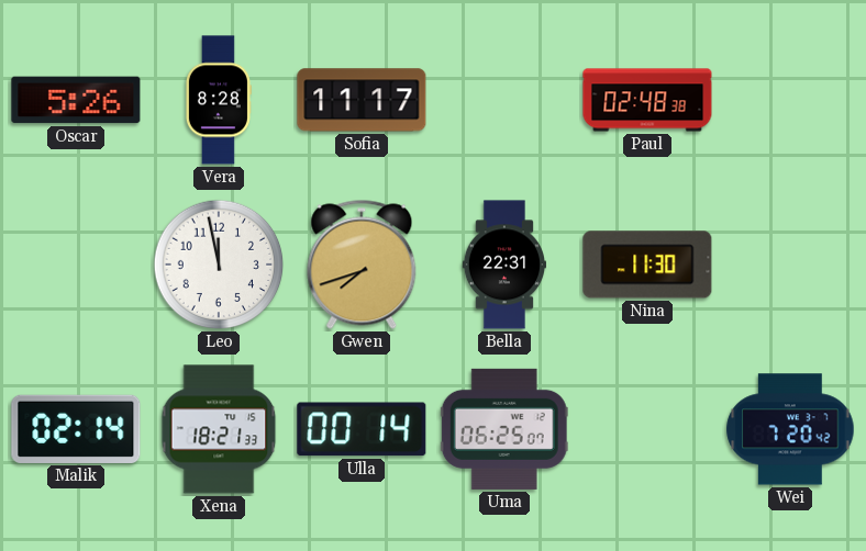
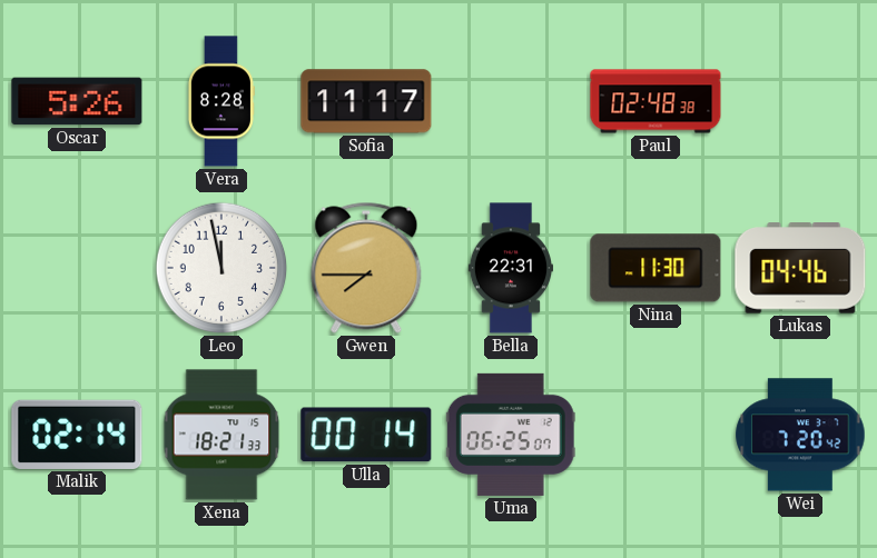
Gwen: 7:42 -> 7:45 (366, 268)
Lukas: none -> 04:46 (800, 269)
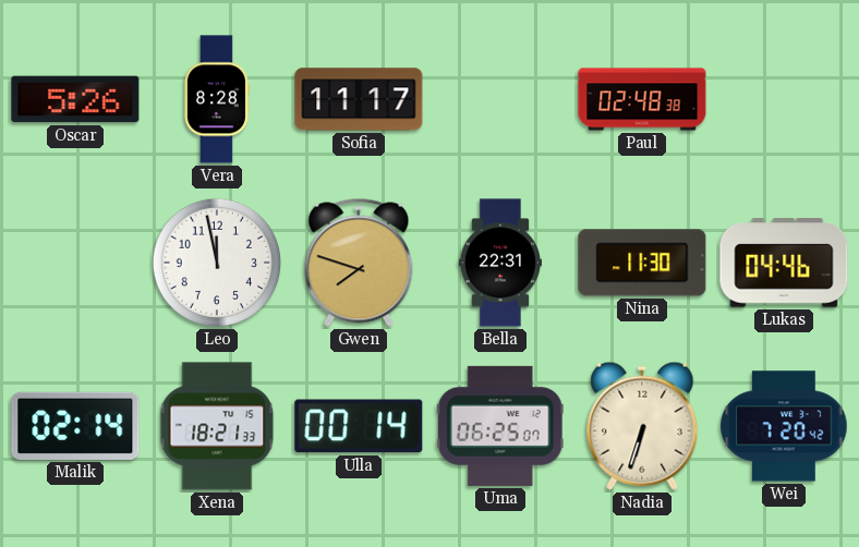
Gwen: 7:45 -> 7:48 (359, 263)
Nadia: none -> 6:33 (642, 426)
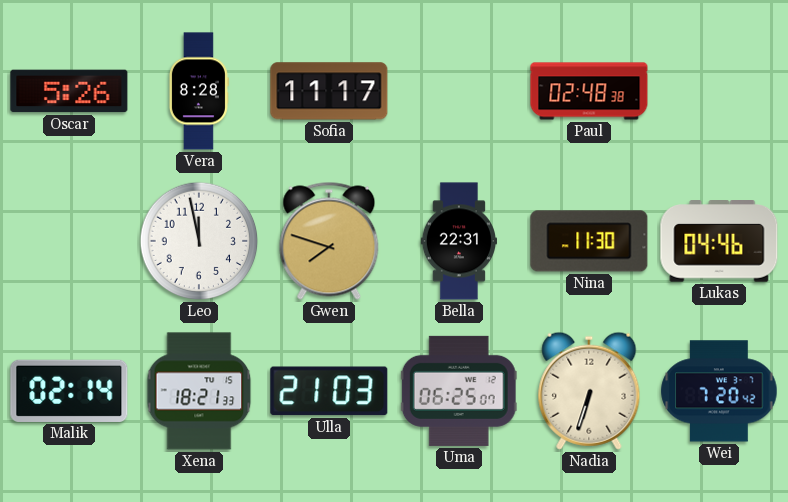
Ulla: 00:14 -> 21:03 (329, 391)
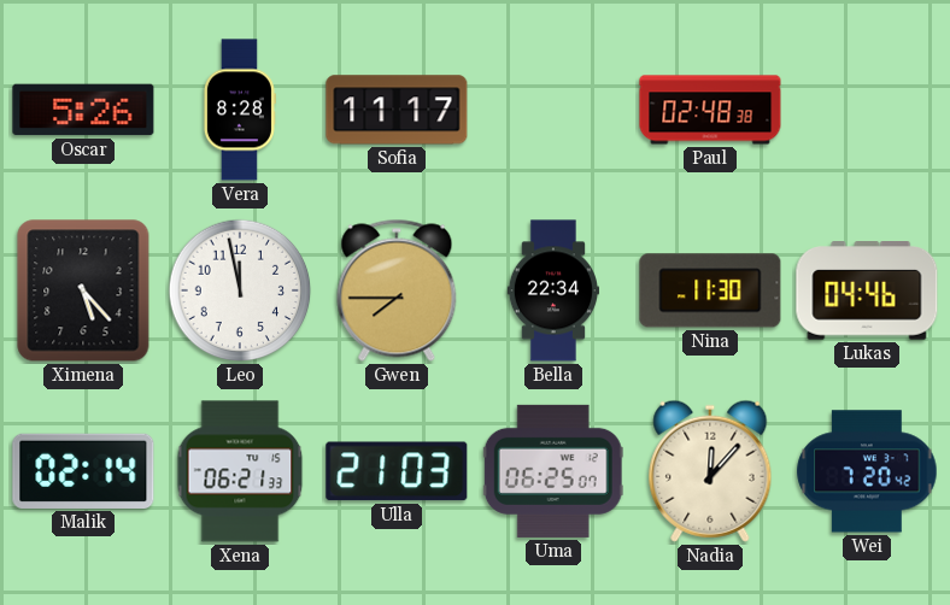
Ximena: none -> 5:23 (83, 290)
Gwen: 7:48 -> 7:45 (397, 290)
Bella: 22:31 -> 22:34 (552, 290)
Xena: 18:21 -> 06:21 (240, 471)
Nadia: 6:33 -> 12:07 (710, 471)
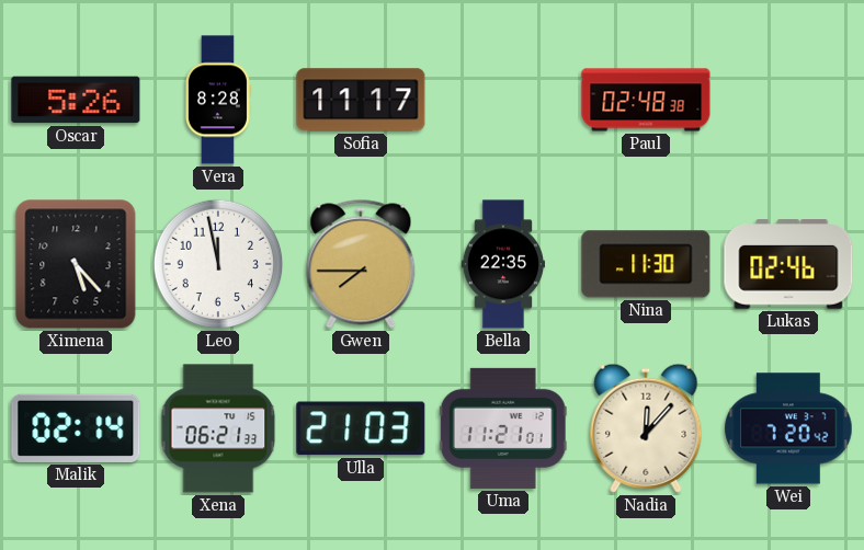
Bella: 22:34 -> 22:35 (502, 264)
Lukas: 04:46 -> 02:46 (788, 265)
Uma: 06:25 -> 11:21 (503, 428)
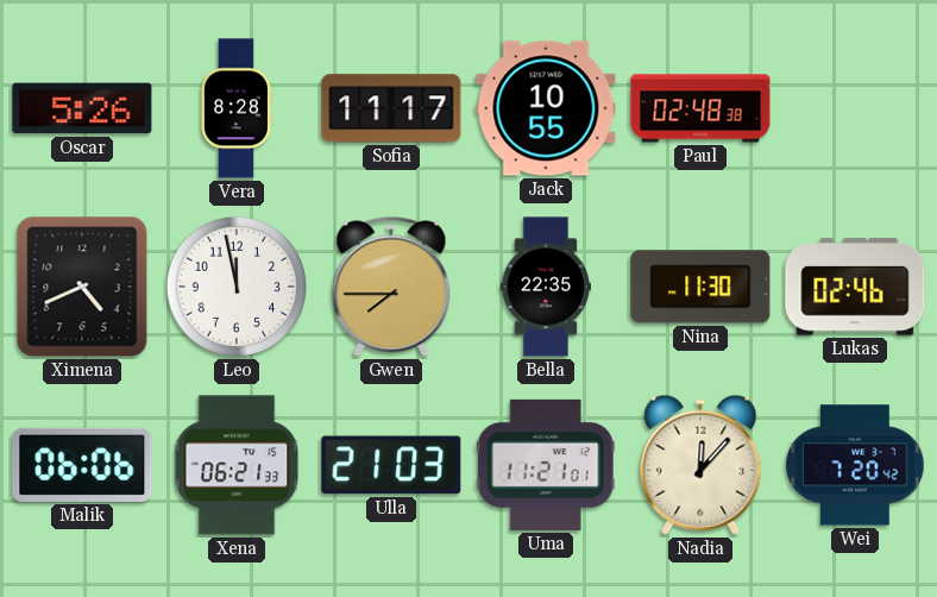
Jack: none -> 10:55 (546, 108)
Ximena: 5:23 -> 4:41 (82, 287)
Malik: 02:14 -> 06:06 (82, 465)
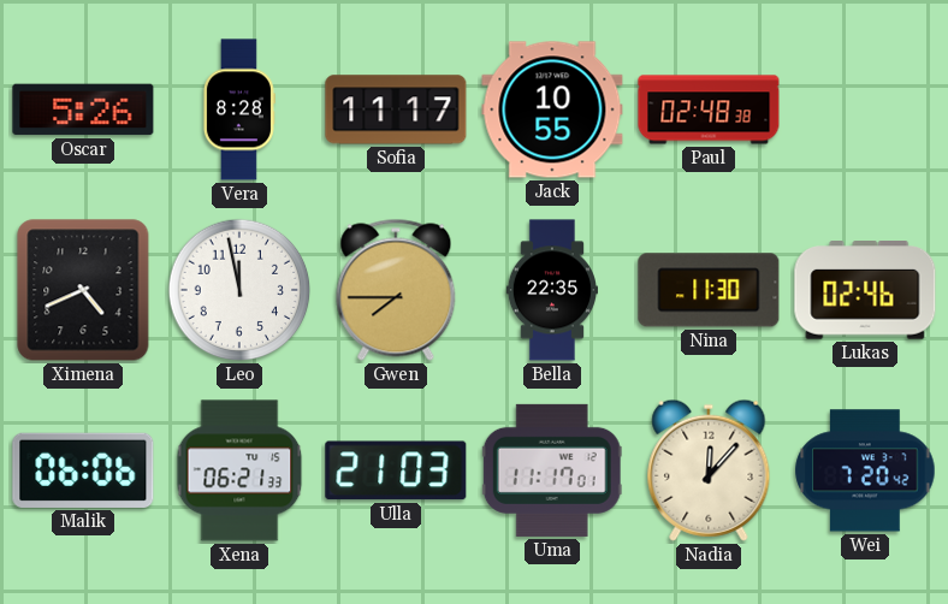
Uma: 11:21 -> 11:17 (552, 470)
